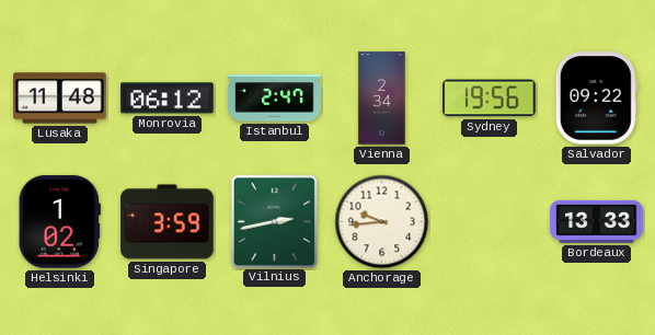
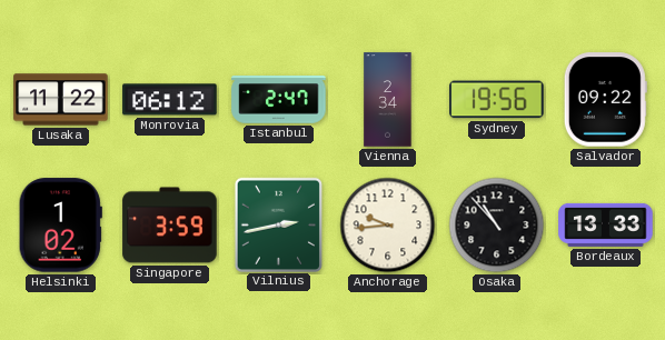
Lusaka: 11:48 -> 11:22 (61, 100)
Osaka: none -> 10:53 (497, 226)
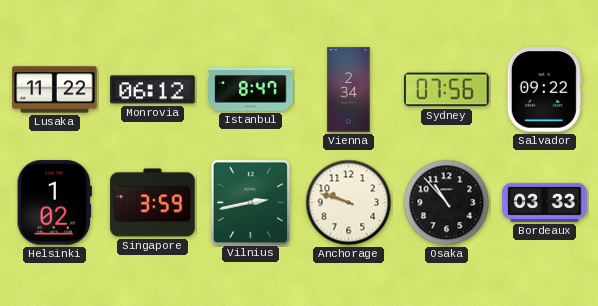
Istanbul: 2:47 -> 8:47 (251, 90)
Sydney: 19:56 -> 07:56 (447, 90)
Anchorage: 9:44 -> 9:48 (349, 203)
Bordeaux: 13:33 -> 03:33 (545, 202)
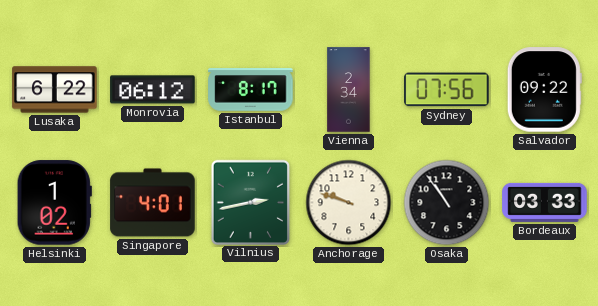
Lusaka: 11:22 -> 6:22 (55, 90)
Istanbul: 8:47 -> 8:17 (251, 90)
Singapore: 3:59 -> 4:01 (153, 203)
Osaka: 10:53 -> 10:54 (447, 203)
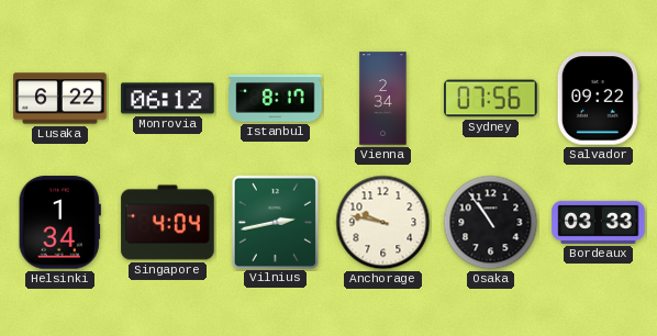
Helsinki: 1:02 -> 1:34 (59, 223)
Singapore: 4:01 -> 4:04 (168, 223)
Anchorage: 9:48 -> 9:47 (383, 223)
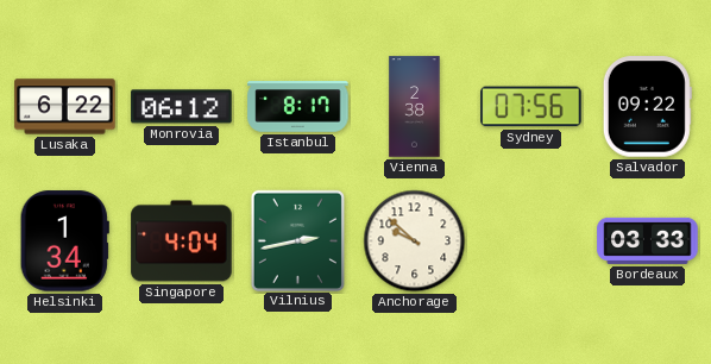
Vienna: 2:34 -> 2:38 (415, 107)
Anchorage: 9:47 -> 9:52 (415, 241)
Osaka: 10:54 -> none (491, 223)
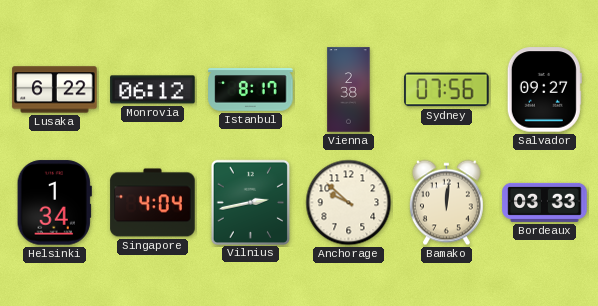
Salvador: 09:22 -> 09:27 (544, 90)
Bamako: none -> 12:01 (446, 203)
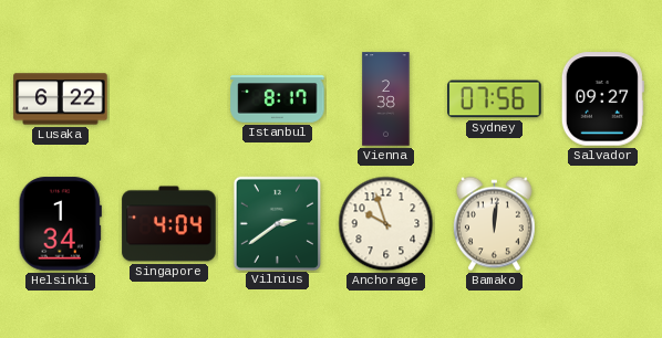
Monrovia: 06:12 -> none (153, 90)
Vilnius: 2:43 -> 2:39 (277, 223)
Anchorage: 9:52 -> 9:57 (386, 224)
Bordeaux: 03:33 -> none (545, 202)
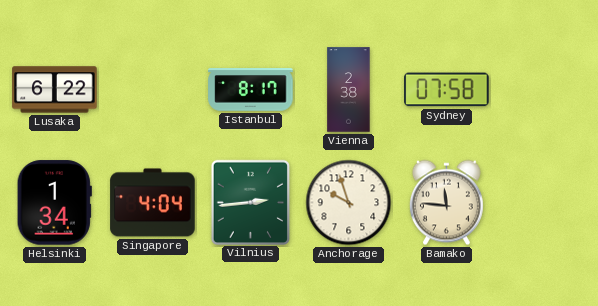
Sydney: 07:56 -> 07:58 (447, 90)
Salvador: 09:27 -> none (602, 99)
Vilnius: 2:39 -> 2:44 (250, 202)
Bamako: 12:01 -> 11:46 (446, 203)
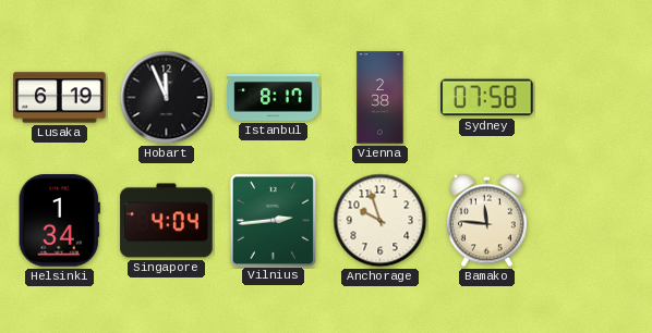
Lusaka: 6:22 -> 6:19 (60, 98)
Hobart: none -> 11:56 (167, 98)
